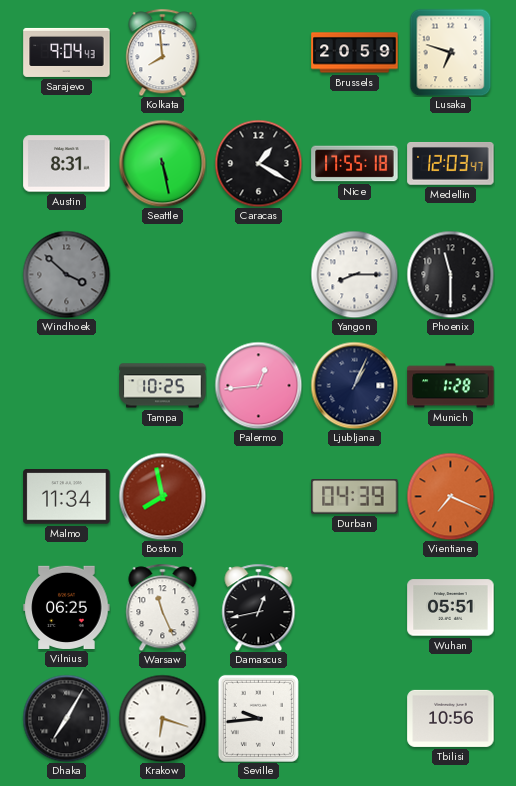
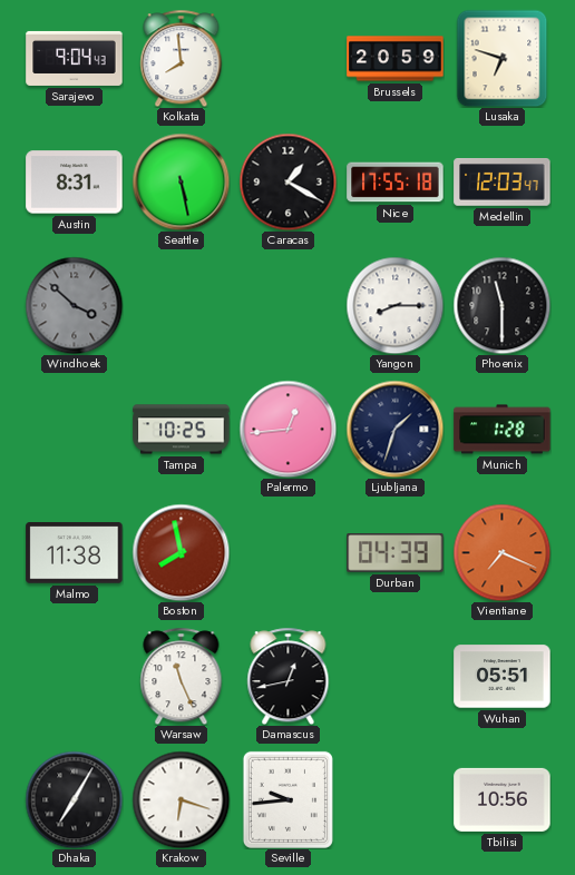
Ljubljana: 1:04 -> 1:33 (394, 429)
Malmo: 11:34 -> 11:38 (75, 553)
Vilnius: 06:25 -> none (67, 607)
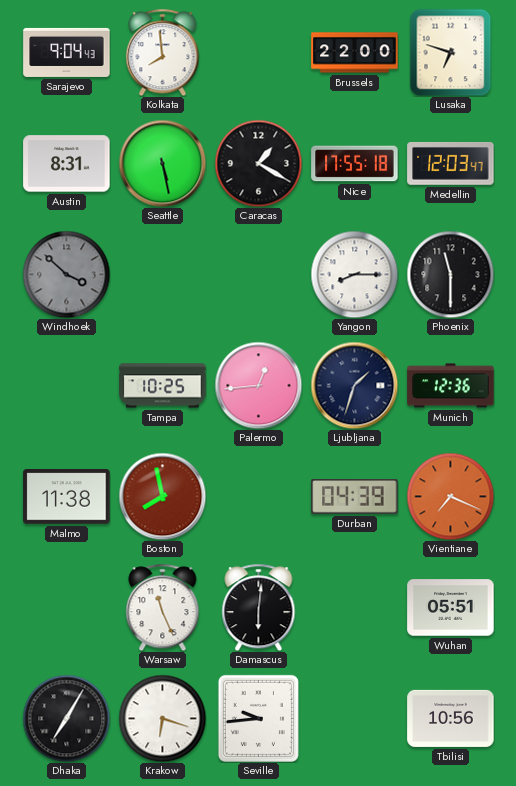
Brussels: 20:59 -> 22:00 (355, 53)
Munich: 1:28 -> 12:36 (451, 386)
Damascus: 12:43 -> 6:01 (259, 607)
